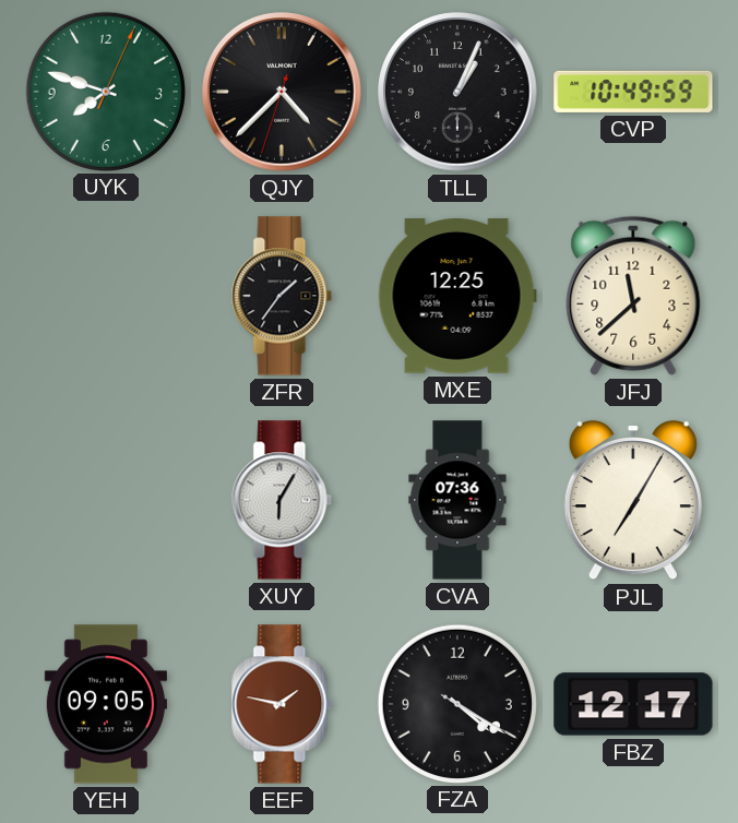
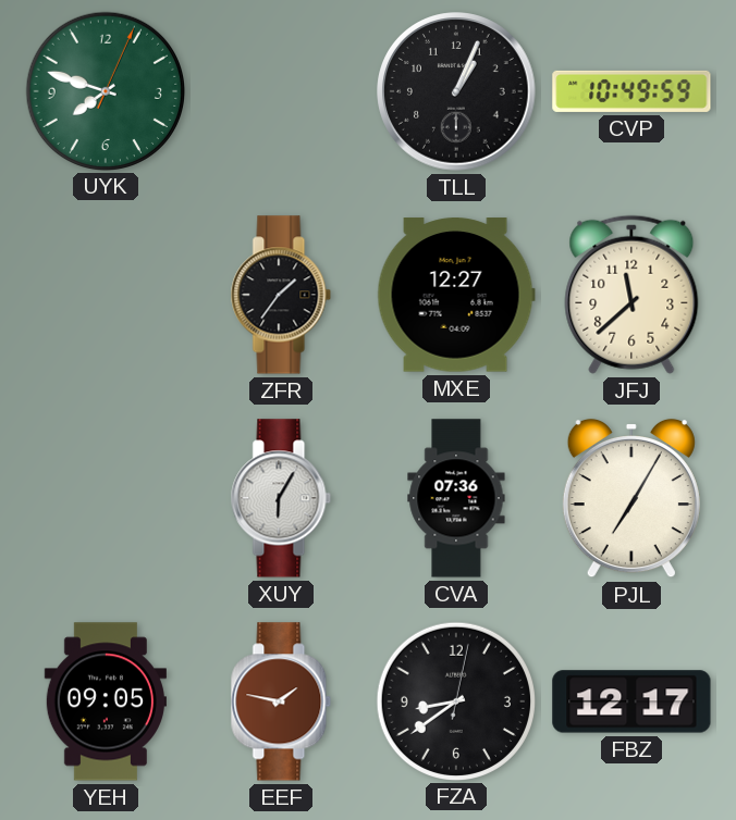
QJY: 4:37 -> none (282, 92)
MXE: 12:25 -> 12:27 (456, 295)
FZA: 4:20 -> 8:39 (455, 700)
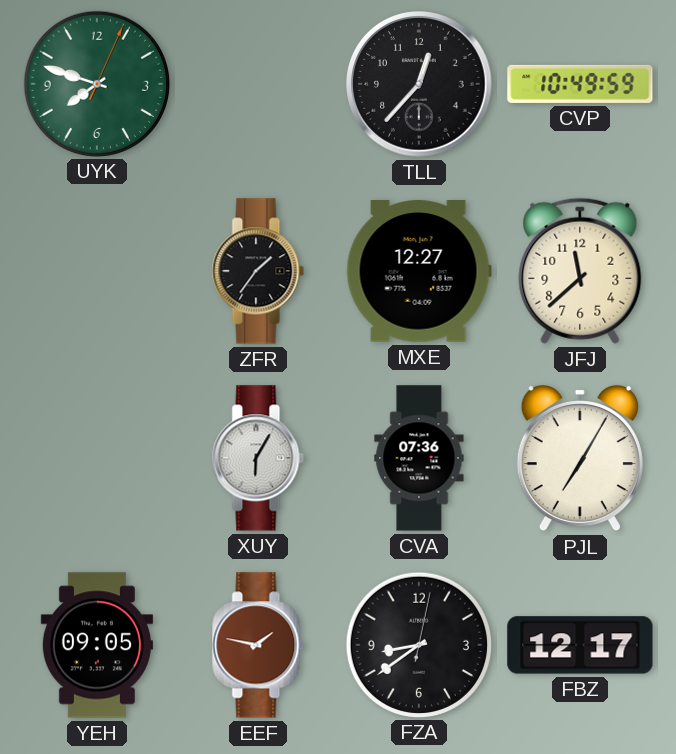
TLL: 1:04 -> 12:37 (419, 84)
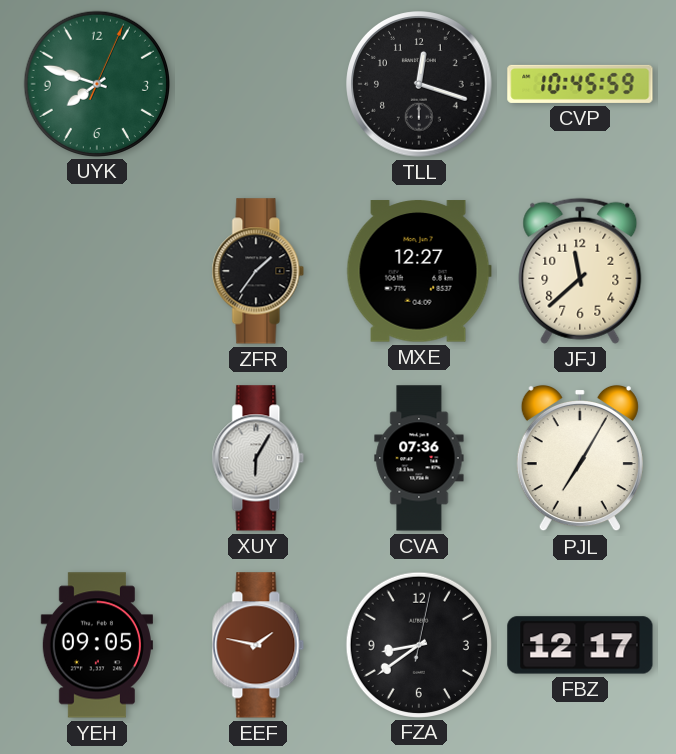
TLL: 12:37 -> 12:18 (419, 84)
CVP: 10:49 -> 10:45 (580, 84)
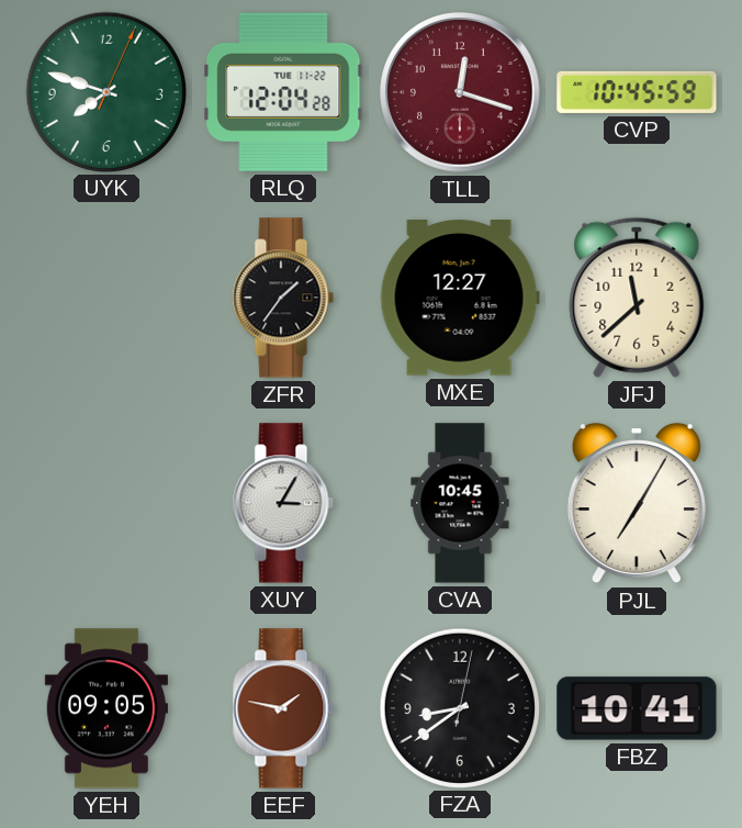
RLQ: none -> 12:04 (283, 92)
TLL dial: black -> burgundy (460, 92)
XUY: 6:05 -> 3:05 (283, 503)
CVA: 07:36 -> 10:45 (460, 503)
FBZ: 12:17 -> 10:41 (637, 708)
